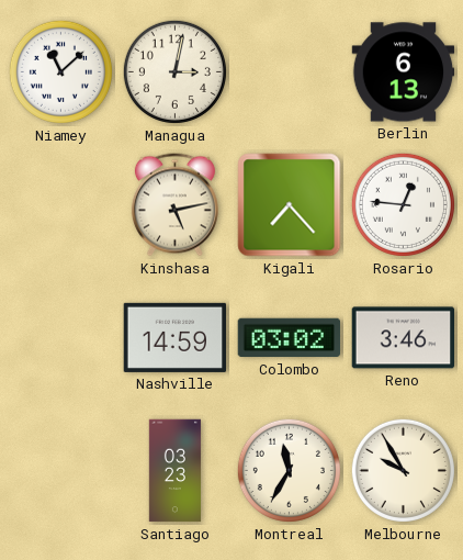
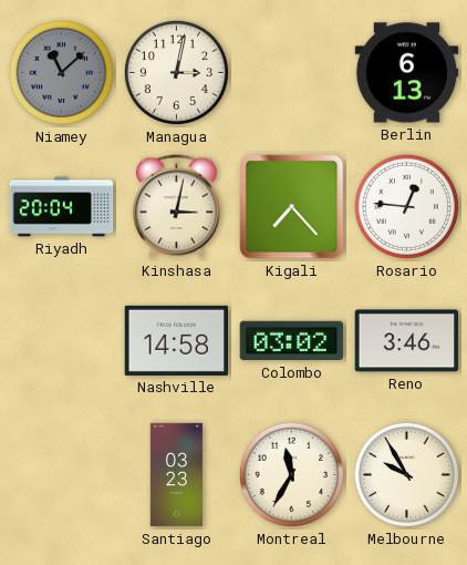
Niamey dial: white -> grey (61, 72)
Riyadh: none -> 20:04 (62, 207)
Kinshasa: 5:13 -> 3:02 (176, 207)
Nashville: 14:59 -> 14:58 (177, 340)
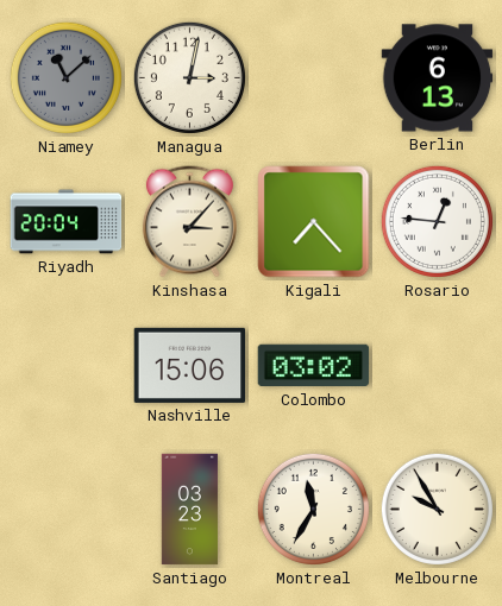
Kinshasa: 3:02 -> 3:07 (189, 222)
Nashville: 14:58 -> 15:06 (190, 365)
Reno: 3:46 -> none (407, 341)
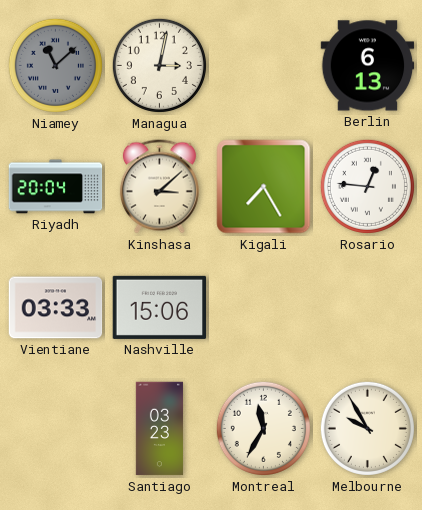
Kinshasa: 3:07 -> 3:08 (159, 187)
Kigali: 7:23 -> 7:25 (264, 187)
Vientiane: none -> 03:33 (56, 308)
Colombo: 03:02 -> none (314, 366)
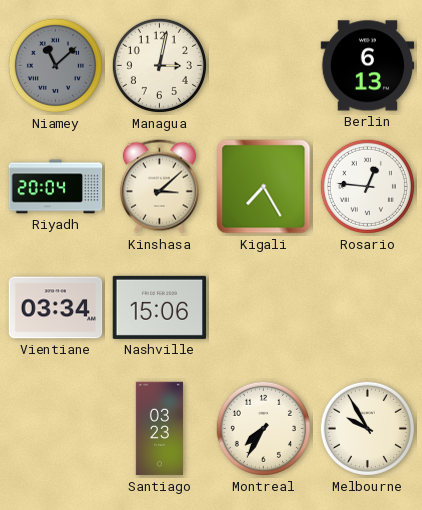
Vientiane: 03:33 -> 03:34 (56, 308)
Montreal: 11:35 -> 7:35 (263, 428)
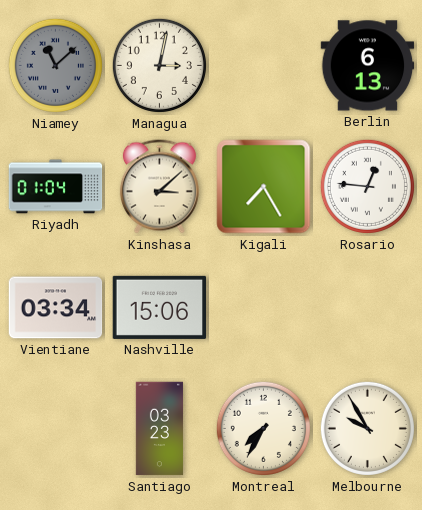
Riyadh: 20:04 -> 01:04 (56, 187)
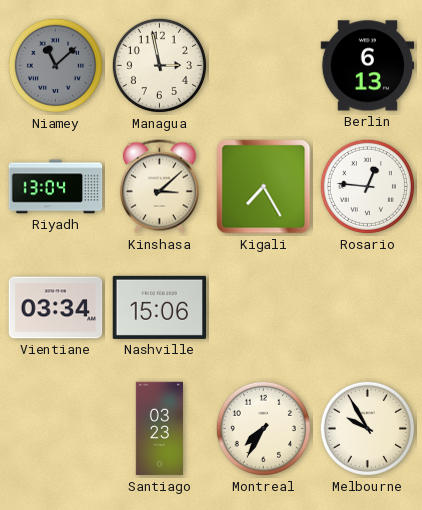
Managua: 3:02 -> 2:58 (159, 65)
Riyadh: 01:04 -> 13:04 (56, 187)
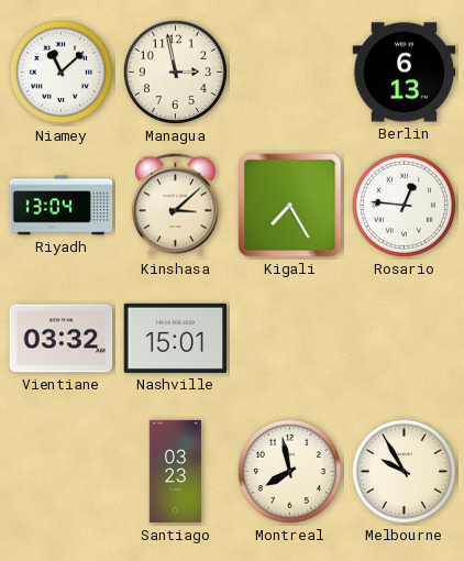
Niamey dial: grey -> white (60, 71)
Vientiane: 03:34 -> 03:32 (62, 339)
Nashville: 15:06 -> 15:01 (176, 338)
Montreal: 7:35 -> 7:58 (289, 471)
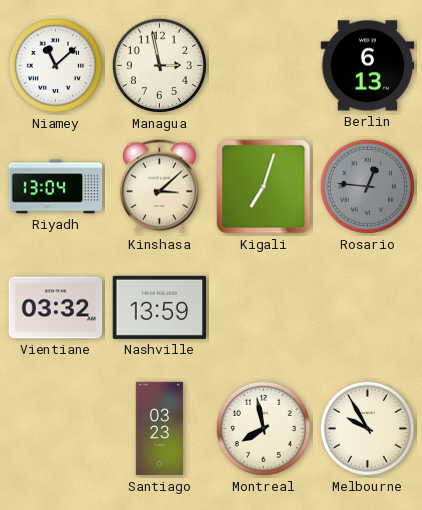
Kigali: 7:25 -> 7:03 (264, 187)
Rosario dial: white -> grey (367, 186)
Nashville: 15:01 -> 13:59 (160, 307)
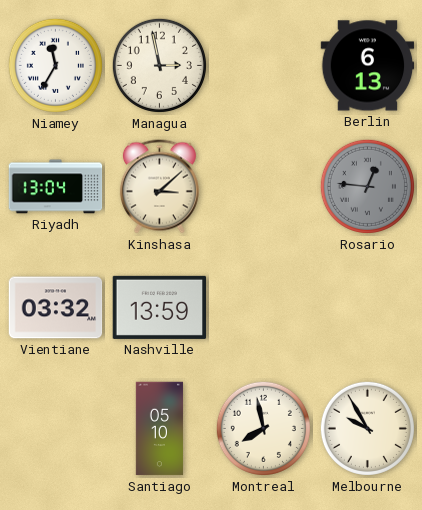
Niamey: 11:08 -> 11:35 (55, 65)
Kigali: 7:03 -> none (264, 187)
Santiago: 03:23 -> 05:10 (159, 429)
